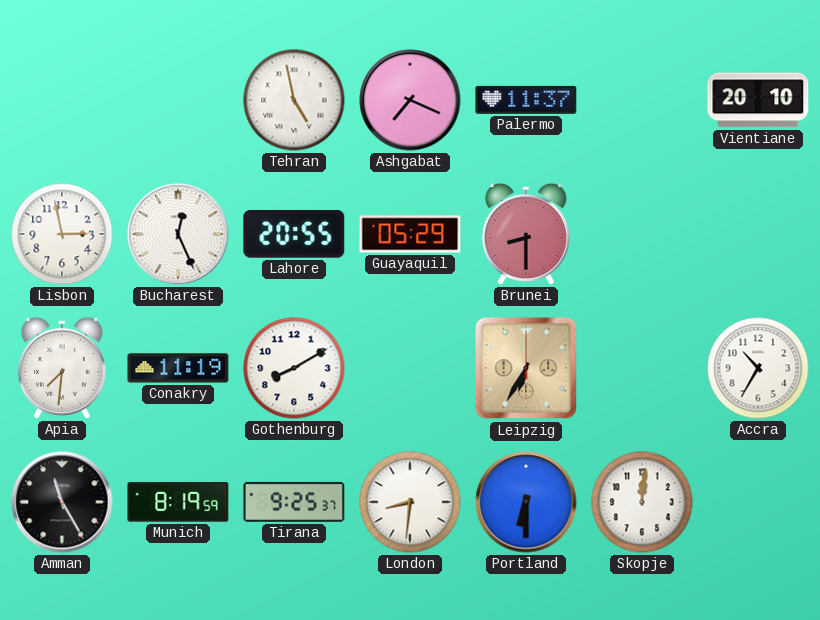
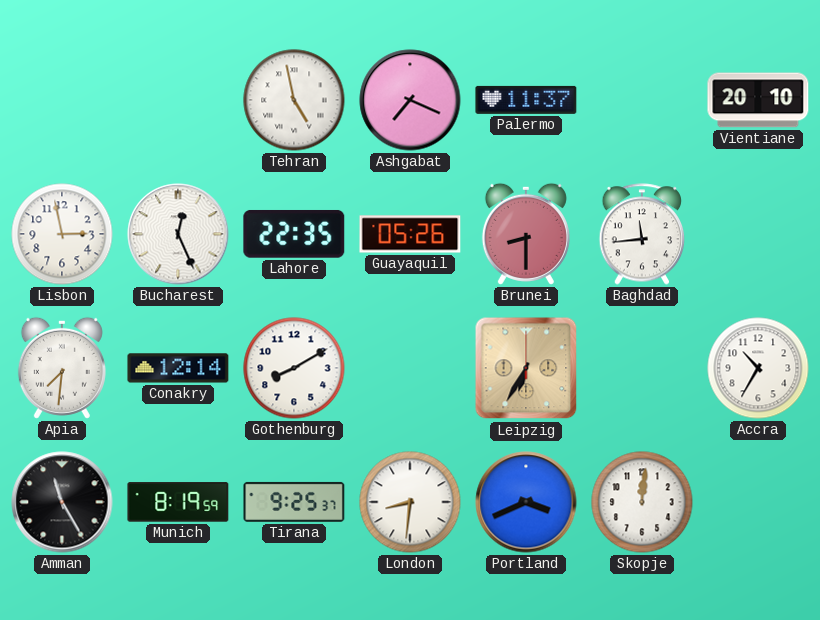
Lahore: 20:55 -> 22:35 (294, 234)
Guayaquil: 05:29 -> 05:26 (410, 234)
Baghdad: none -> 11:44 (642, 234)
Conakry: 11:19 -> 12:14 (178, 368)
Portland: 6:30 -> 3:41 (526, 502)
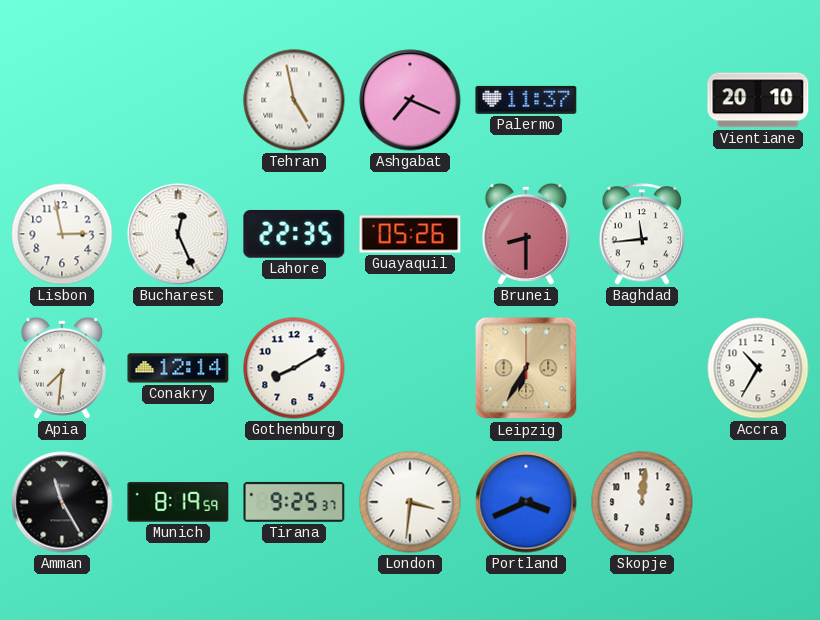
London: 8:31 -> 3:31 (410, 502)
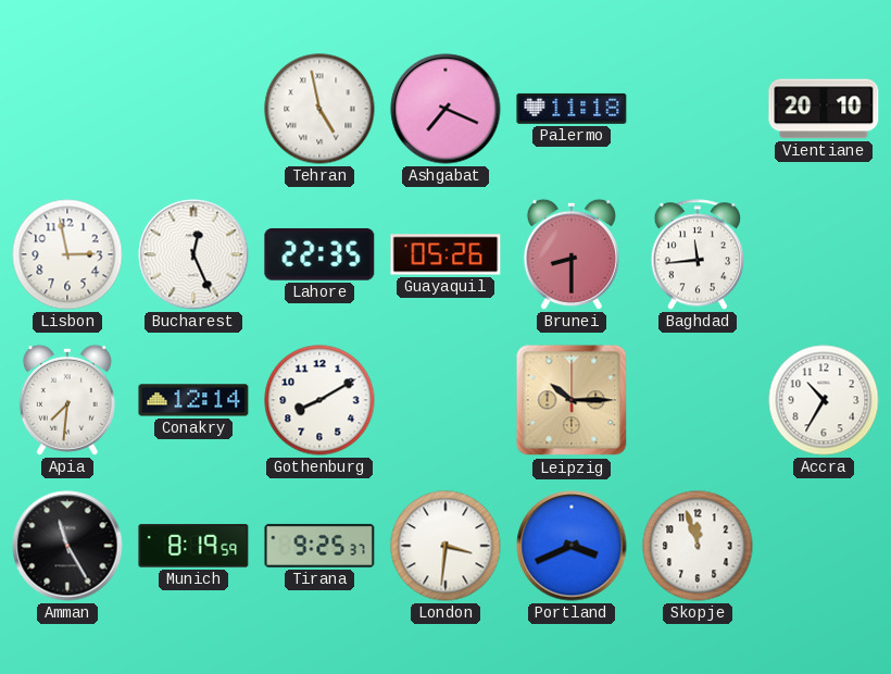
Palermo: 11:37 -> 11:18 (572, 109)
Leipzig: 6:35 -> 10:15 (572, 400)
Skopje: 12:01 -> 11:57 (698, 546)
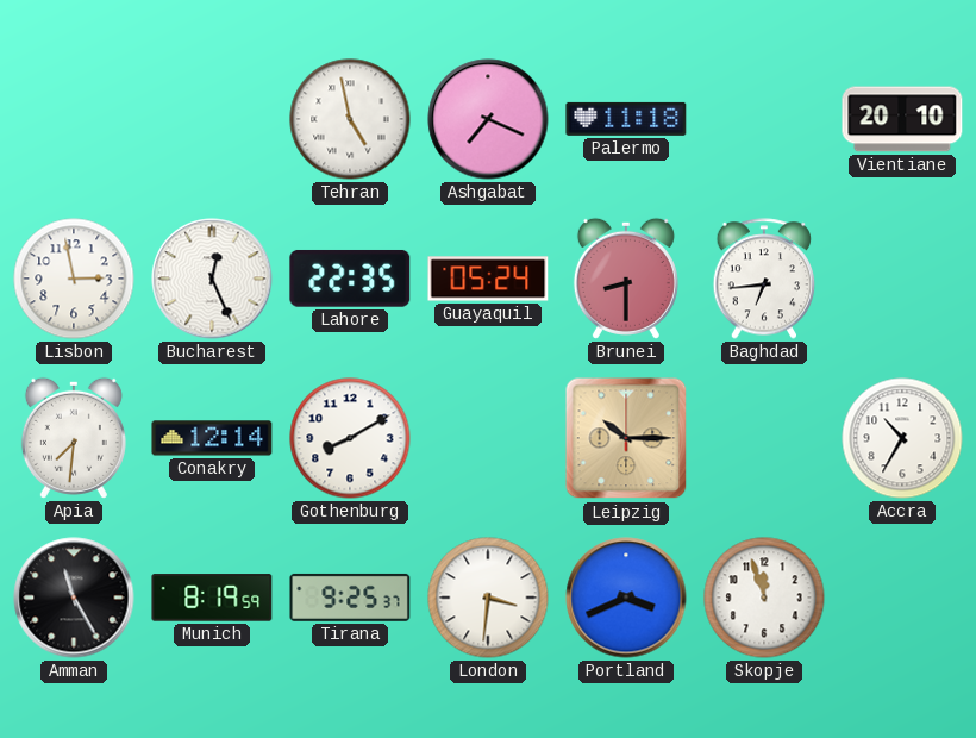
Guayaquil: 05:26 -> 05:24 (488, 279)
Baghdad: 11:44 -> 6:44 (764, 279)
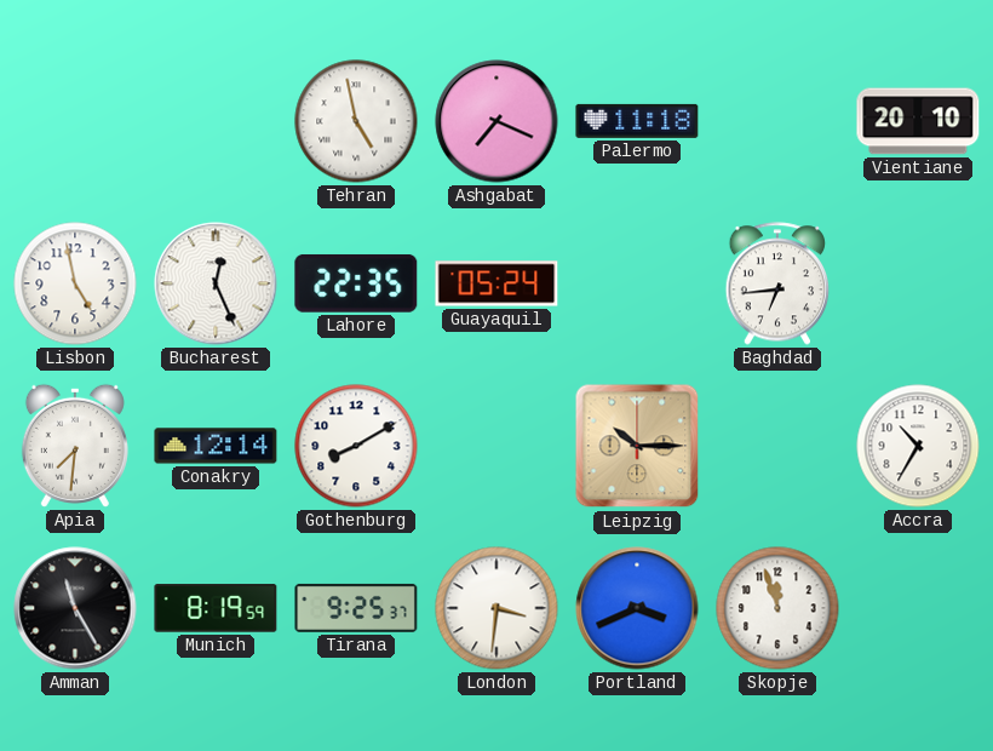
Lisbon: 2:58 -> 4:58 (75, 283)
Brunei: 8:30 -> none (626, 279)
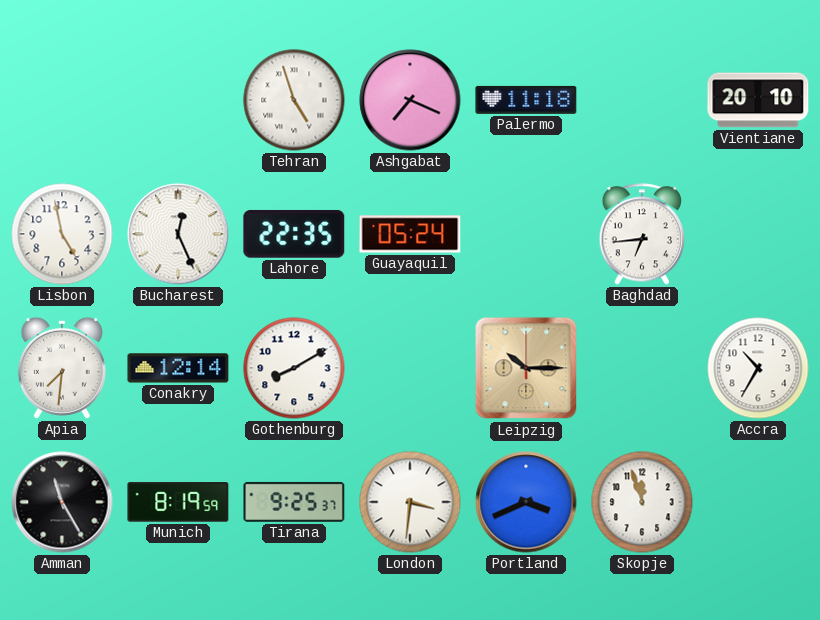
Tehran: 4:58 -> 4:57 (294, 100)
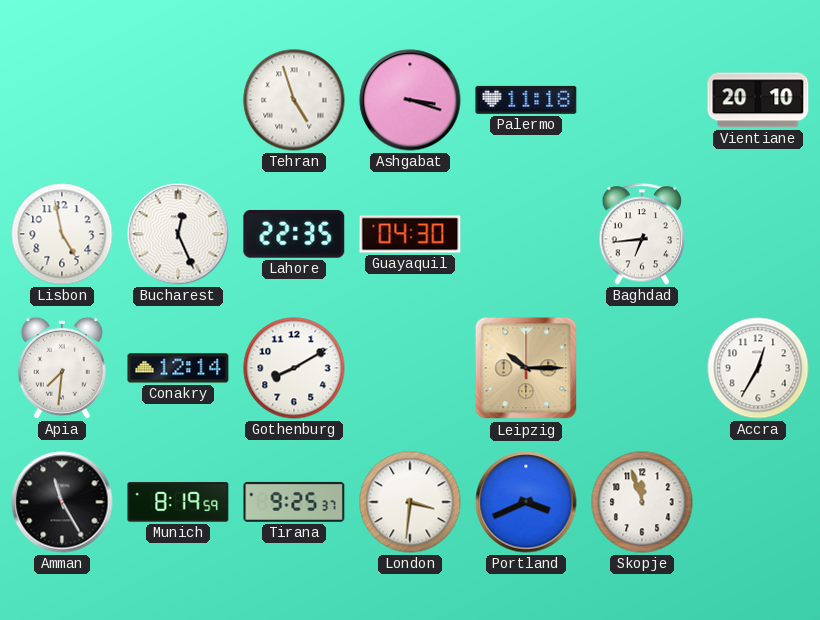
Ashgabat: 7:19 -> 3:18 (410, 100)
Guayaquil: 05:24 -> 04:30 (410, 234)
Accra: 10:35 -> 12:35 (758, 368)
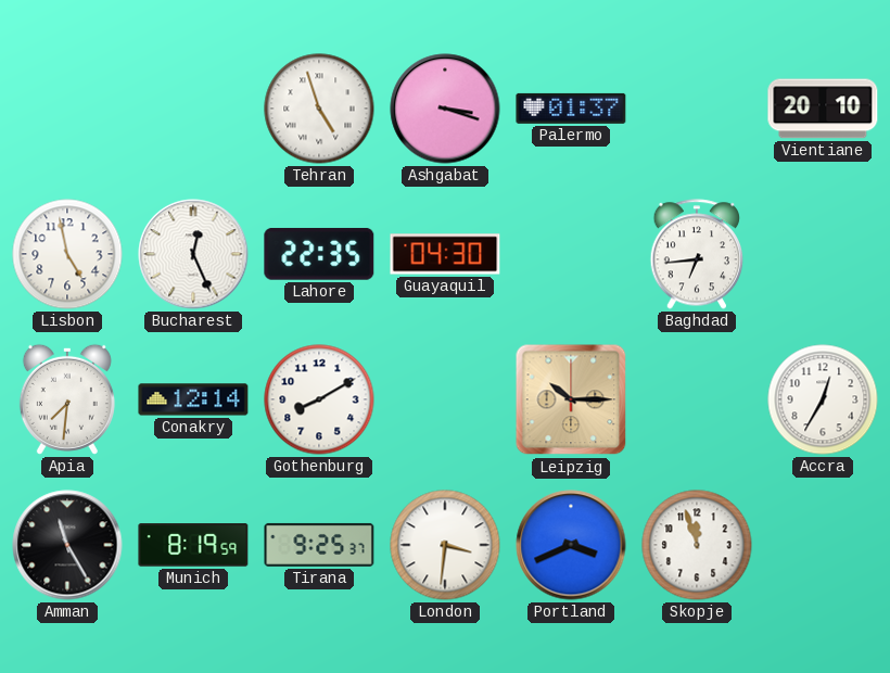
Palermo: 11:18 -> 01:37 (571, 109)
